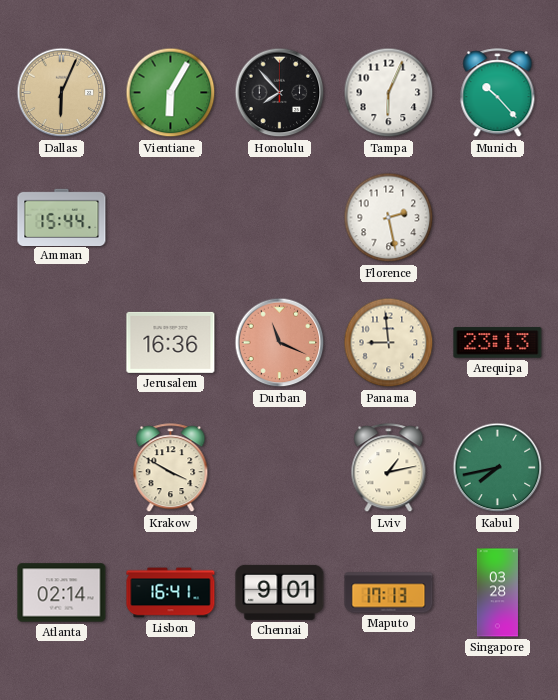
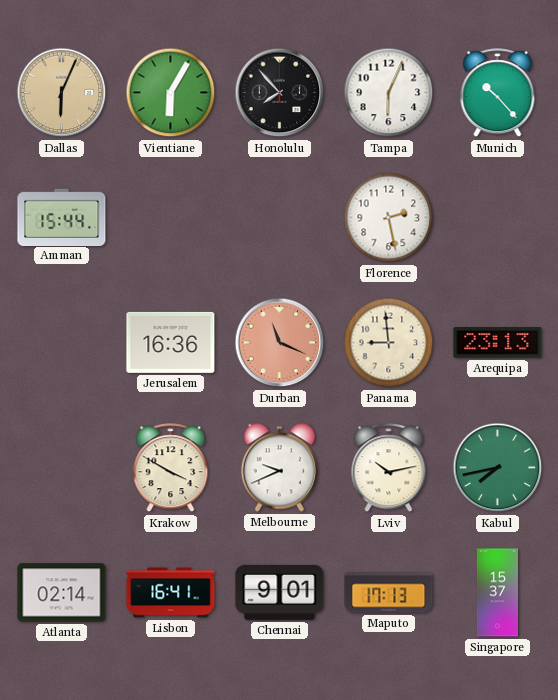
Melbourne: none -> 9:41 (279, 468)
Lviv: 1:13 -> 10:13 (389, 468)
Singapore: 03:28 -> 15:37 (497, 593)
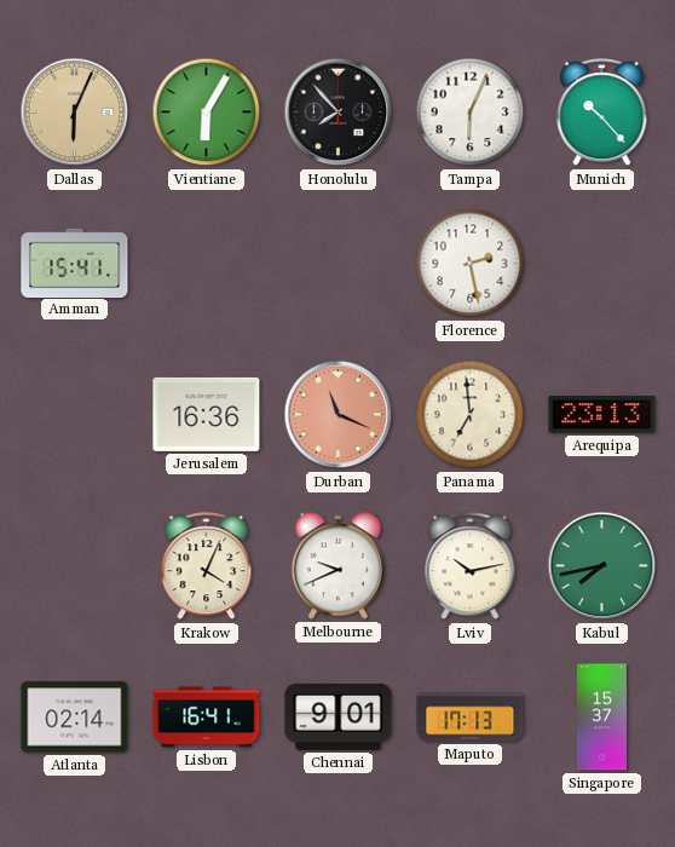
Amman: 15:44 -> 15:41 (75, 263)
Panama: 8:59 -> 6:59 (471, 415)
Krakow: 3:50 -> 4:04 (207, 566)
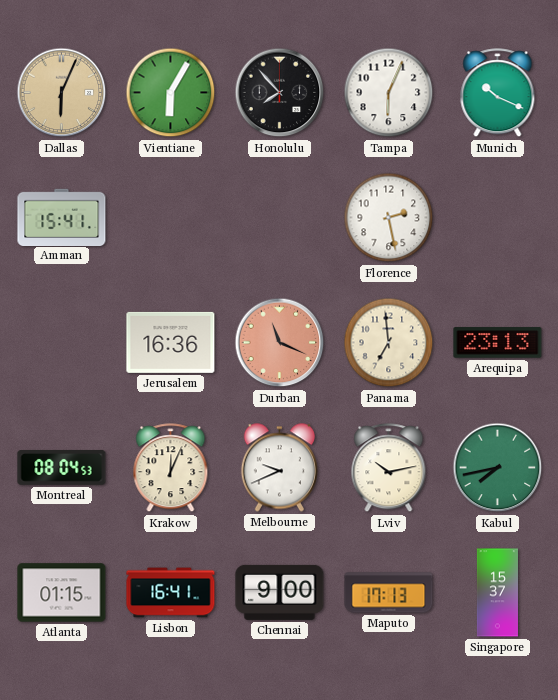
Munich: 10:23 -> 10:19 (498, 93)
Montreal: none -> 08:04 (62, 468)
Krakow: 4:04 -> 12:04 (171, 468)
Atlanta: 02:14 -> 01:15 (62, 593)
Chennai: 9:01 -> 9:00 (280, 592)
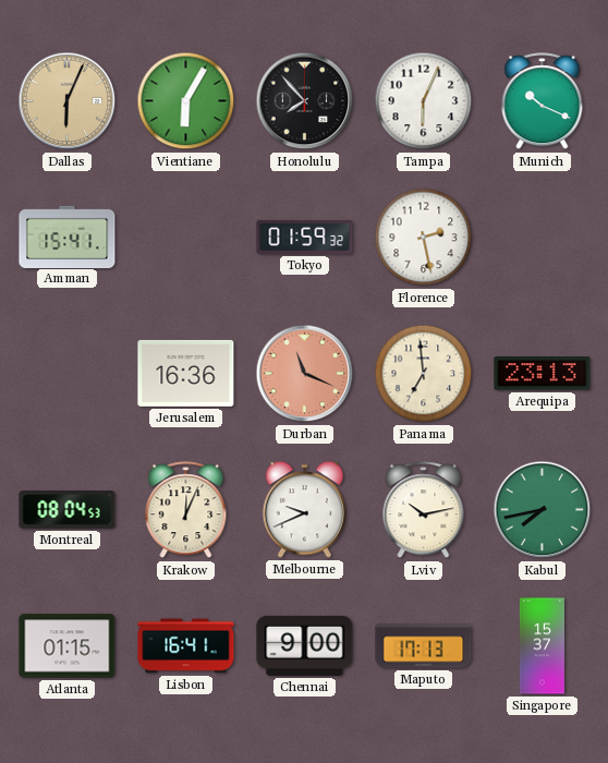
Tokyo: none -> 01:59 (305, 238)
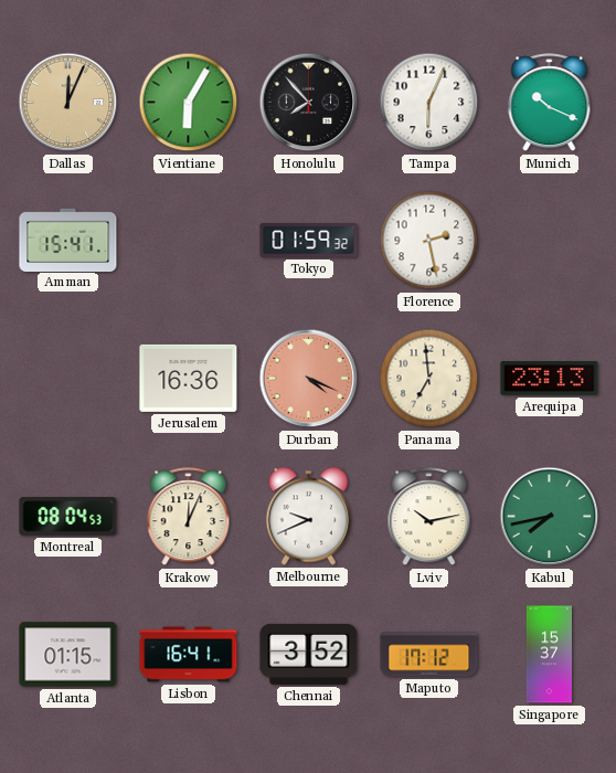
Dallas: 6:04 -> 12:04 (68, 103)
Durban: 11:19 -> 4:19 (309, 379)
Chennai: 9:00 -> 3:52 (309, 654)
Maputo: 17:13 -> 17:12 (429, 655)
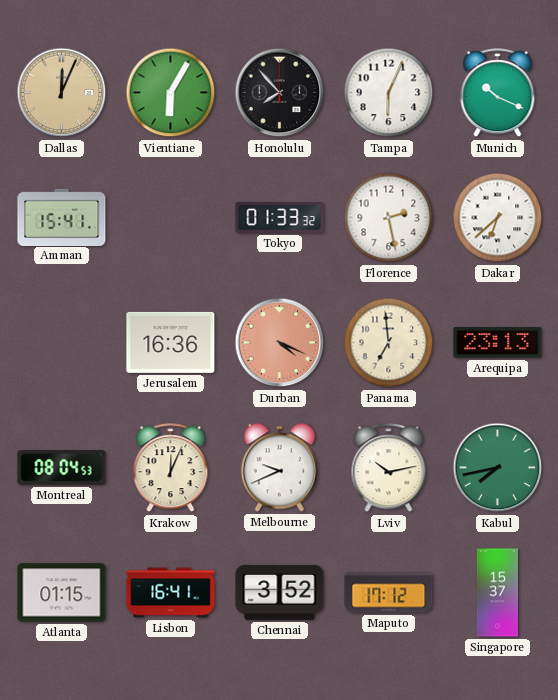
Tokyo: 01:59 -> 01:33 (280, 218)
Dakar: none -> 6:38 (498, 218)
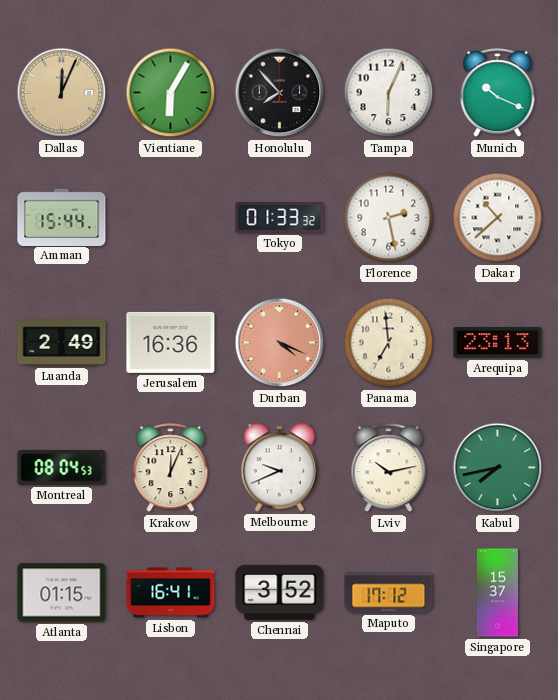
Amman: 15:41 -> 15:44 (62, 217)
Dakar: 6:38 -> 10:38 (498, 218)
Luanda: none -> 2:49 (62, 343)
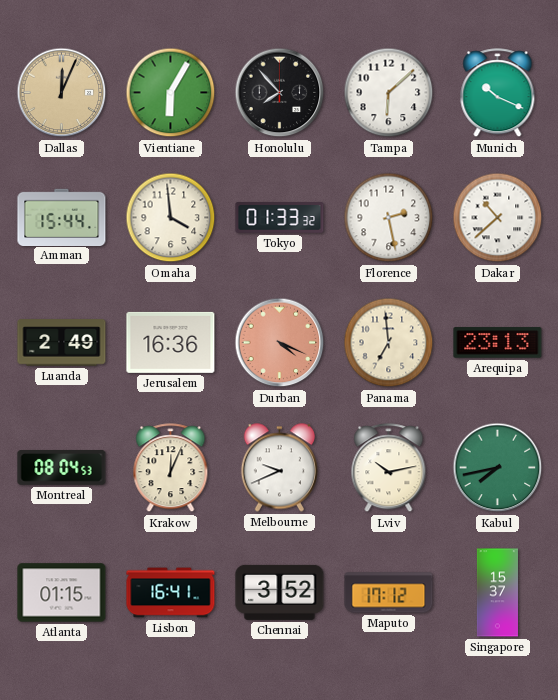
Tampa: 6:04 -> 6:08 (389, 93)
Omaha: none -> 3:59 (171, 218)
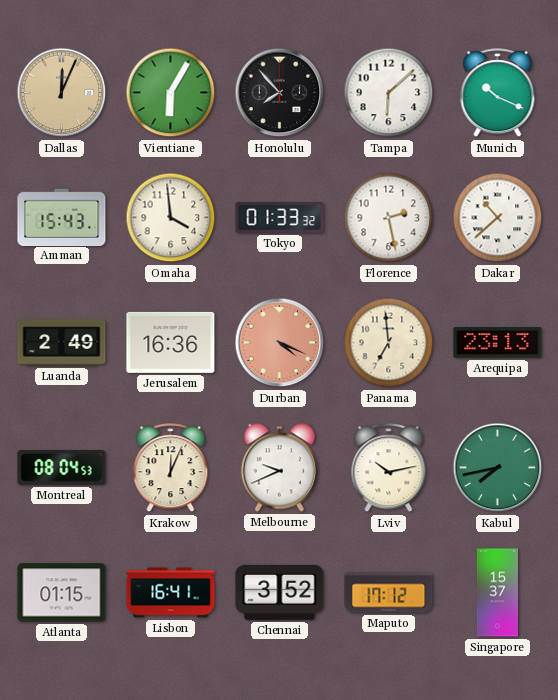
Amman: 15:44 -> 15:43 (62, 217)
